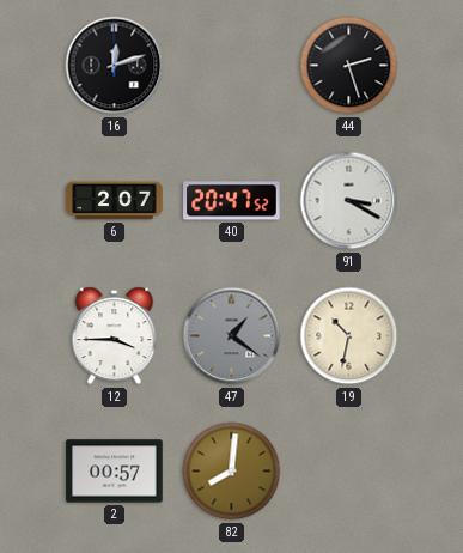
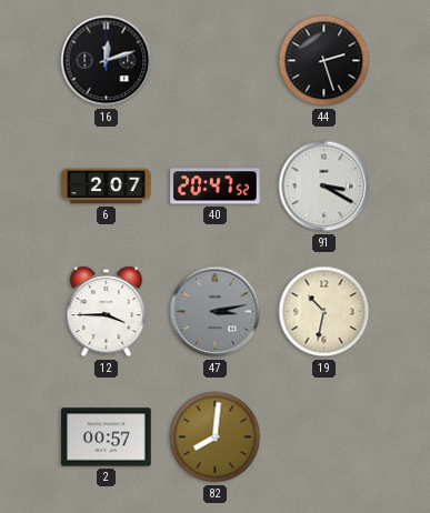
47: 1:21 -> 3:13 (216, 312)
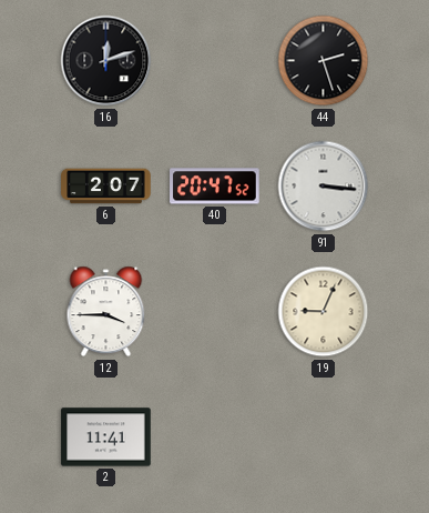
91: 3:20 -> 3:16 (324, 187)
47: 3:13 -> none (216, 312)
19: 10:32 -> 9:04 (324, 312)
2: 00:57 -> 11:41 (106, 437)
82: 8:01 -> none (216, 437)
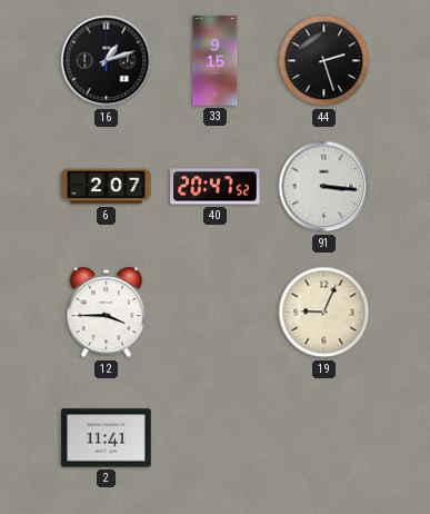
16: 12:12 -> 1:12 (107, 61)
33: none -> 9:15 (216, 61)
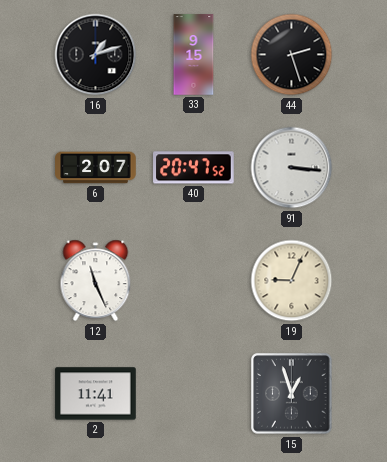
12: 3:45 -> 11:26 (96, 281)
15: none -> 12:57 (292, 394)
